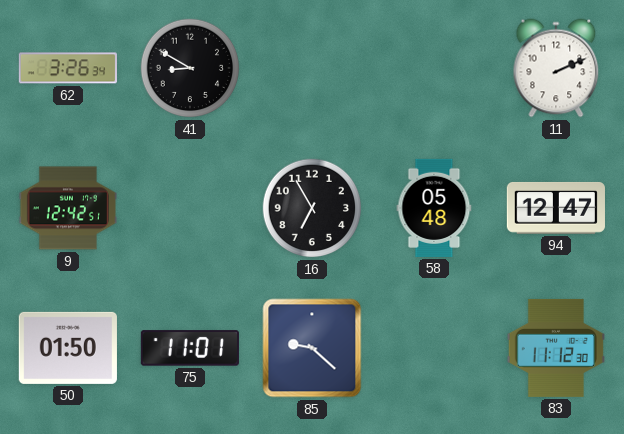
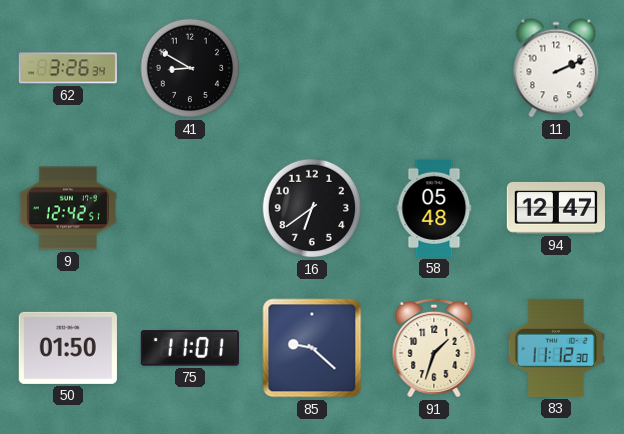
16: 6:55 -> 6:39 (312, 208)
91: none -> 1:33 (434, 348)
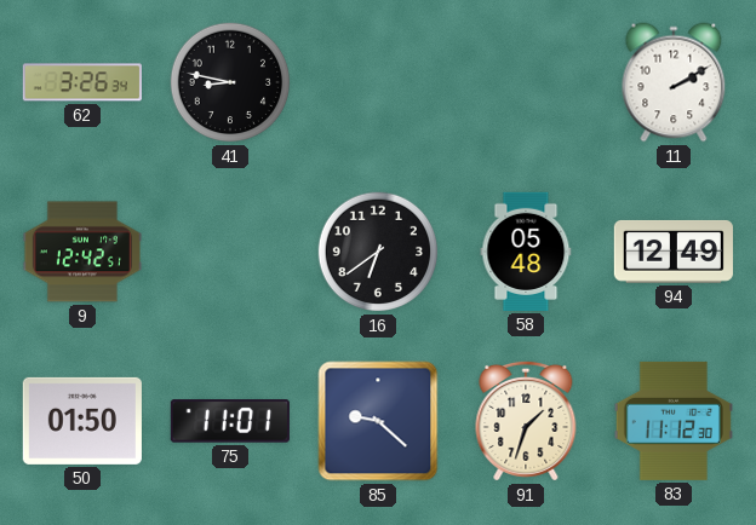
41: 8:50 -> 8:47 (230, 82)
11: 2:11 -> 2:10 (674, 82)
94: 12:47 -> 12:49 (674, 252)
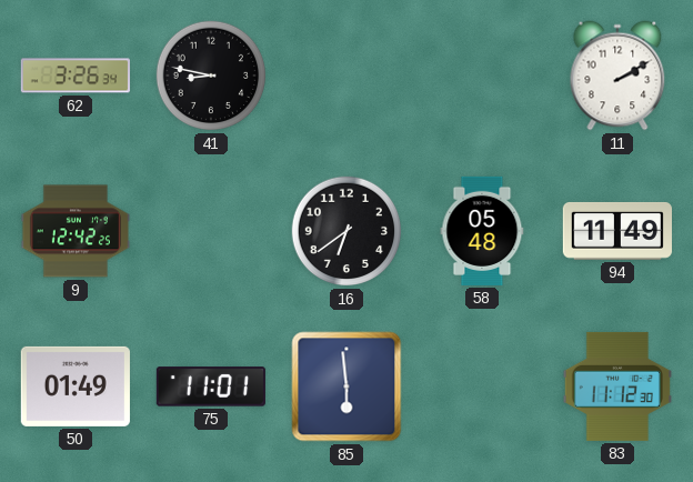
9: 12:42:51 -> 12:42:25 (76, 231)
94: 12:49 -> 11:49 (617, 231)
50: 01:50 -> 01:49 (76, 386)
85: 9:22 -> 5:59 (346, 386)
91: 1:33 -> none (526, 421)
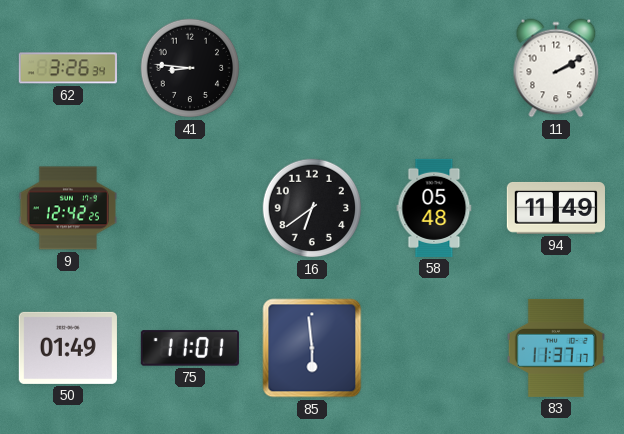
41: 8:47 -> 8:46 (190, 68)
83: 11:12 -> 11:37 (556, 348)
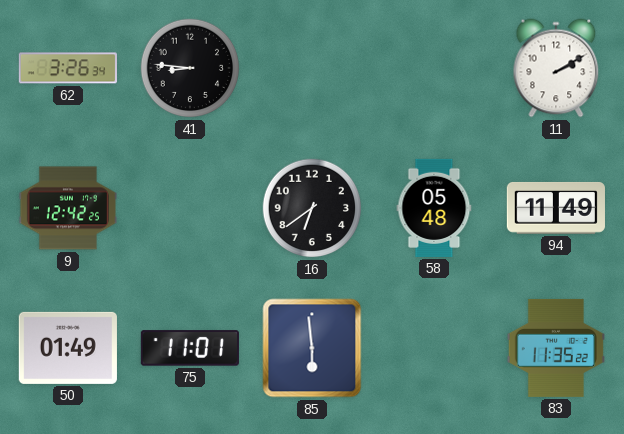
83: 11:37 -> 11:35 (556, 348)
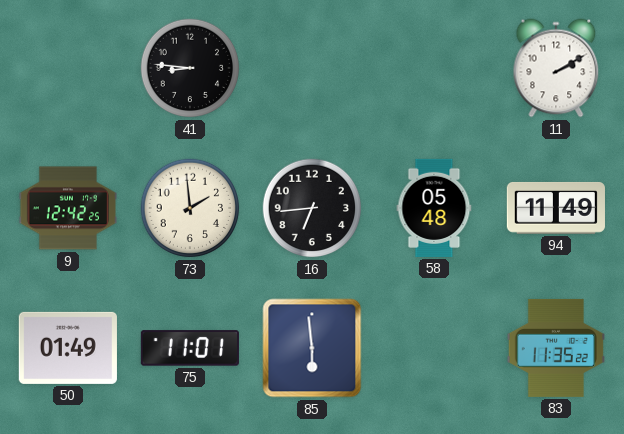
62: 3:26 -> none (68, 68)
73: none -> 1:59 (190, 208)
16: 6:39 -> 6:44 (312, 208)
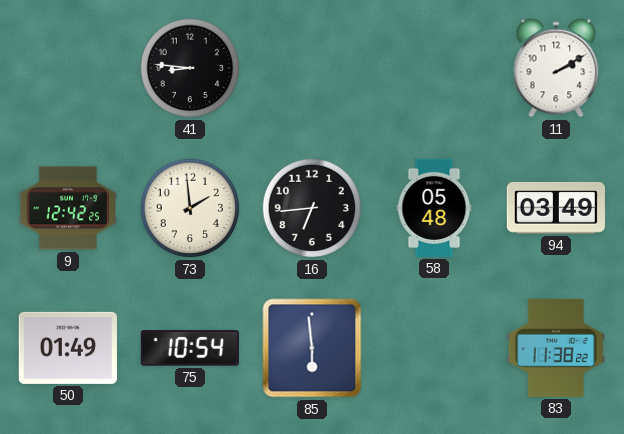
94: 11:49 -> 03:49 (556, 208)
75: 11:01 -> 10:54 (190, 348)
83: 11:35 -> 11:38 (556, 348)
